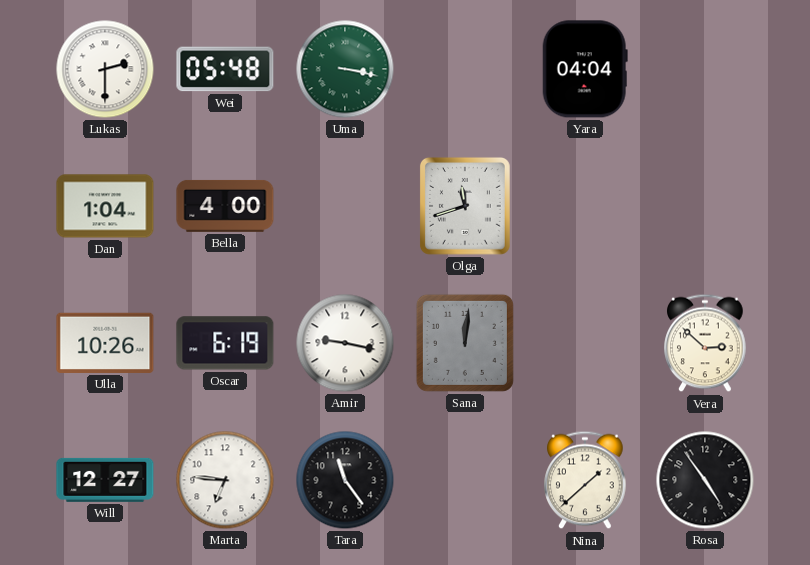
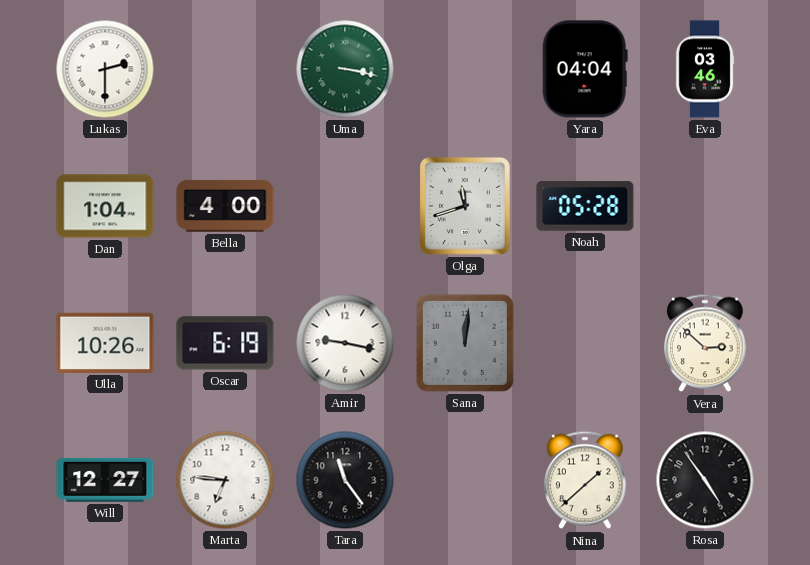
Wei: 05:48 -> none (225, 69)
Eva: none -> 03:46 (705, 69)
Noah: none -> 05:28 (585, 206)
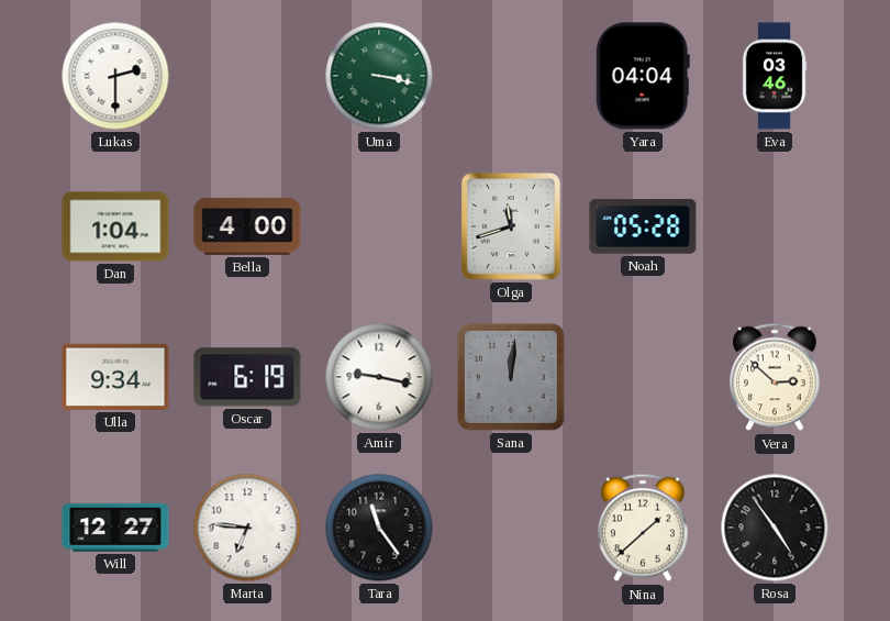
Ulla: 10:26 -> 9:34 (115, 377)
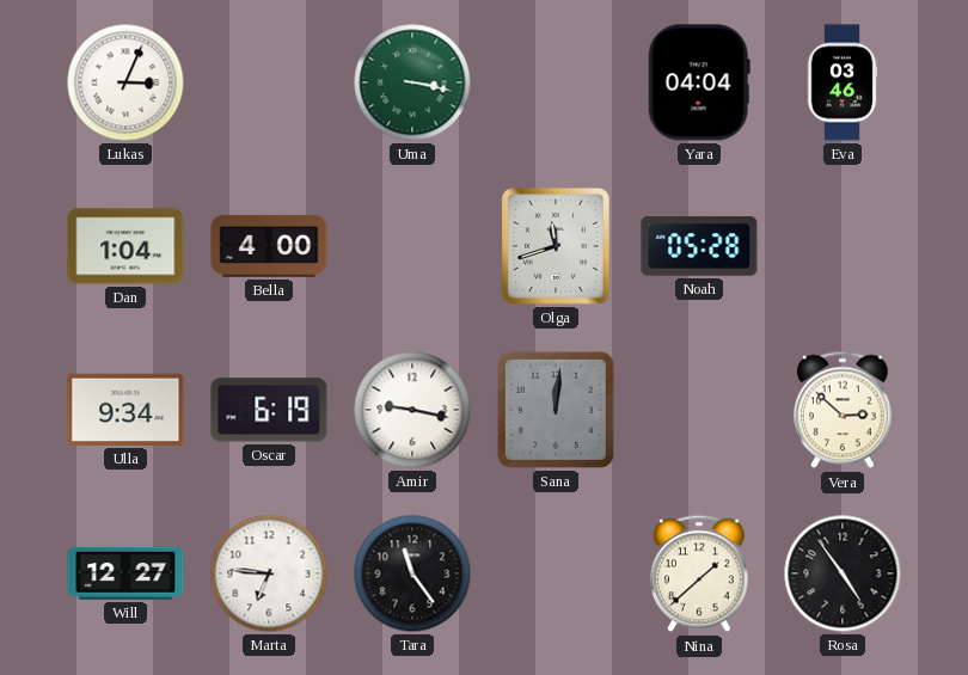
Lukas: 2:30 -> 3:04 (125, 82)
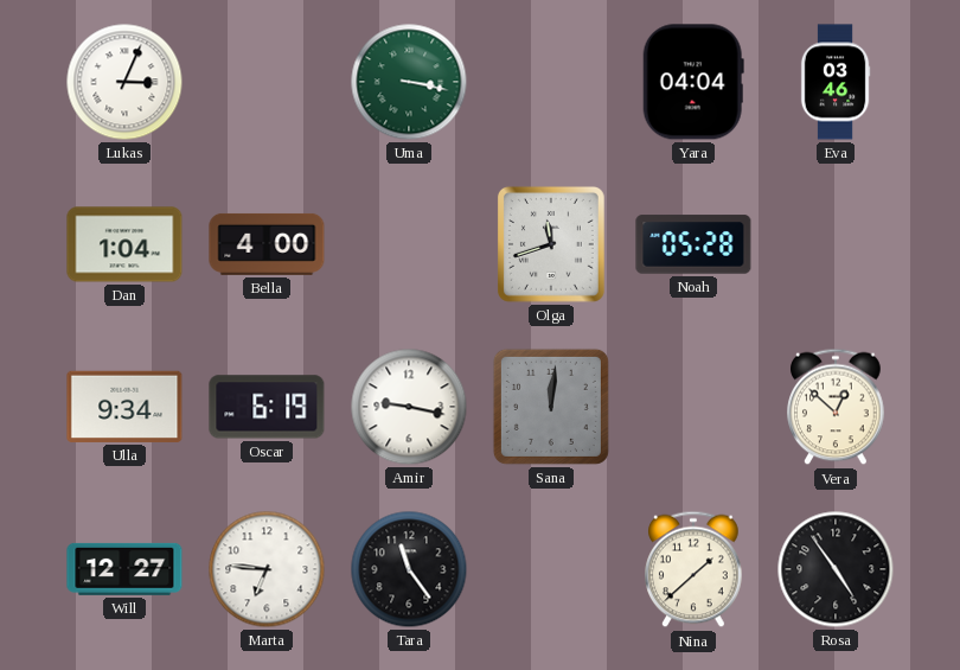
Vera: 2:52 -> 12:52 (836, 407)
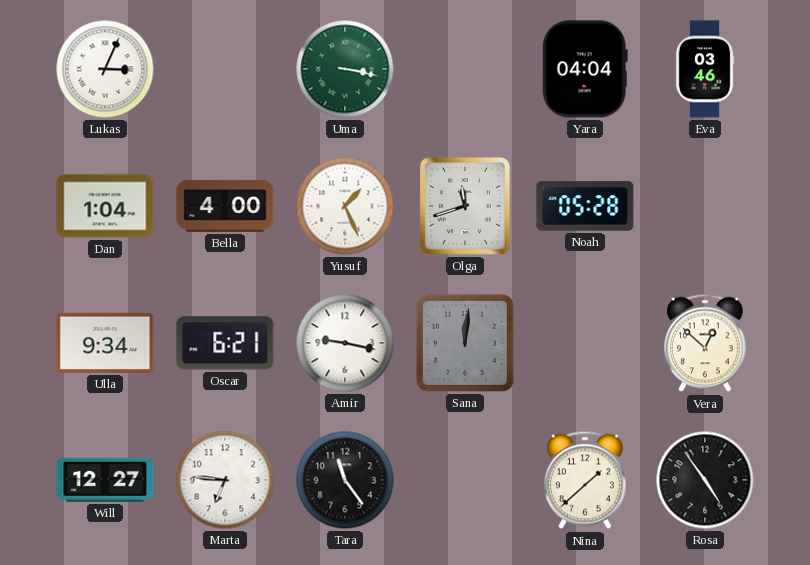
Yusuf: none -> 1:26 (345, 206)
Oscar: 6:19 -> 6:21 (225, 343)
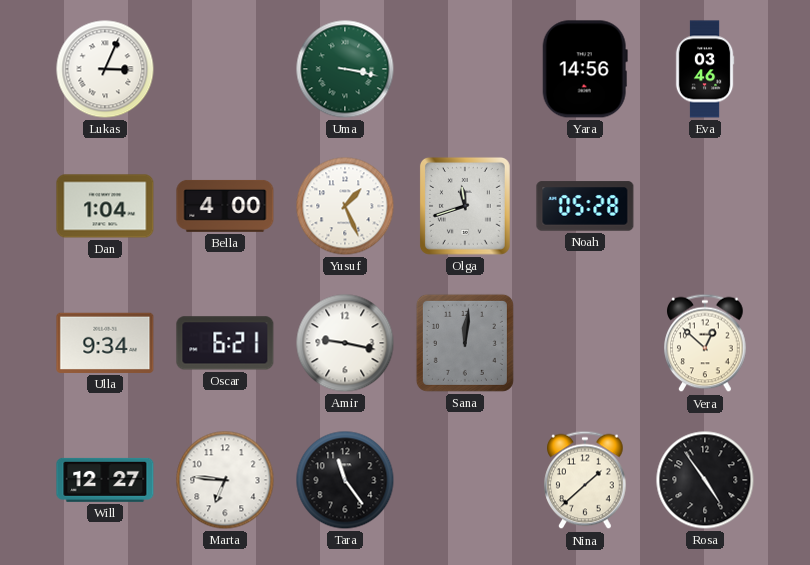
Yara: 04:04 -> 14:56 (585, 69)
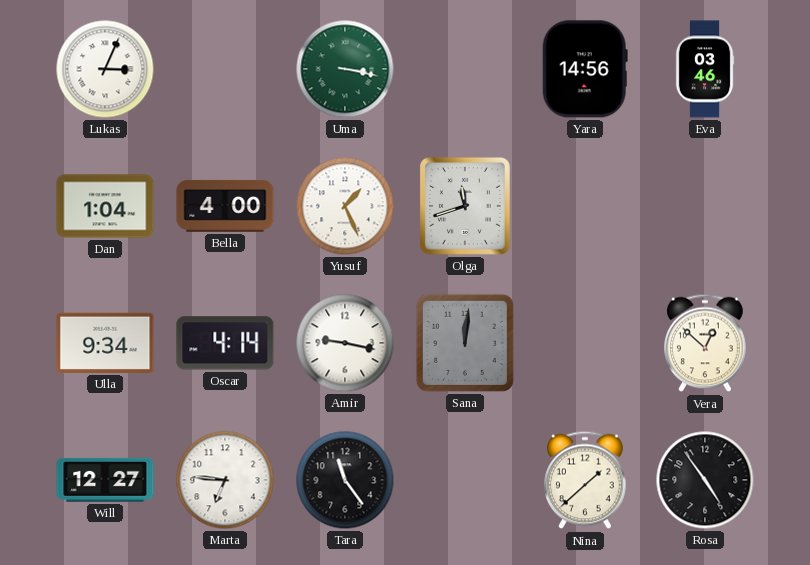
Noah: 05:28 -> none (585, 206)
Oscar: 6:21 -> 4:14 (225, 343)
